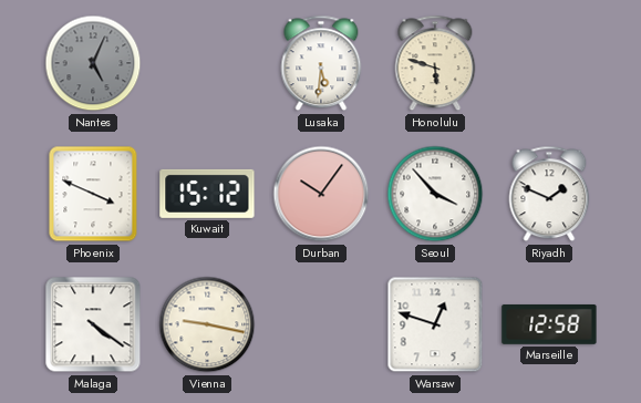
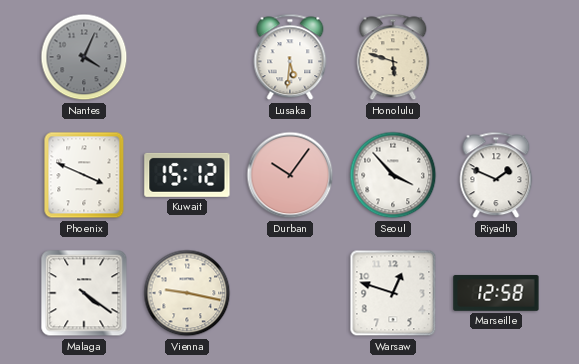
Nantes: 5:04 -> 4:04 (84, 57)
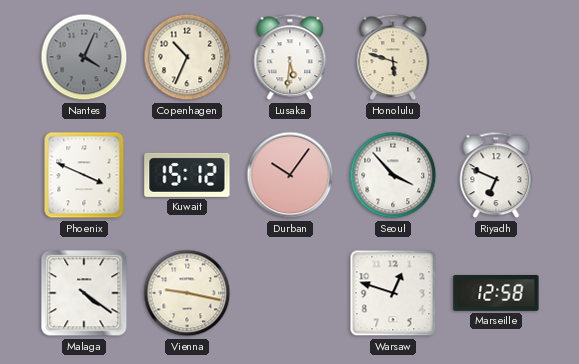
Copenhagen: none -> 10:34 (187, 57)
Riyadh: 1:49 -> 6:49 (496, 175)
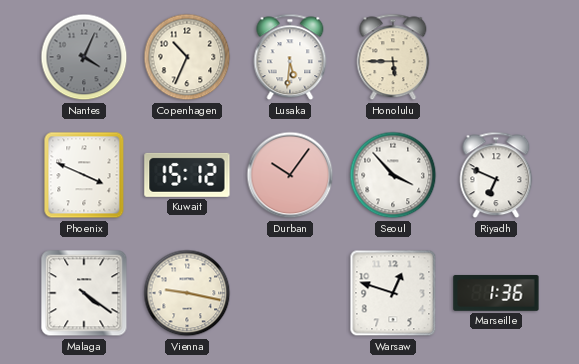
Honolulu: 5:48 -> 5:45 (393, 57)
Marseille: 12:58 -> 1:36 (496, 293)
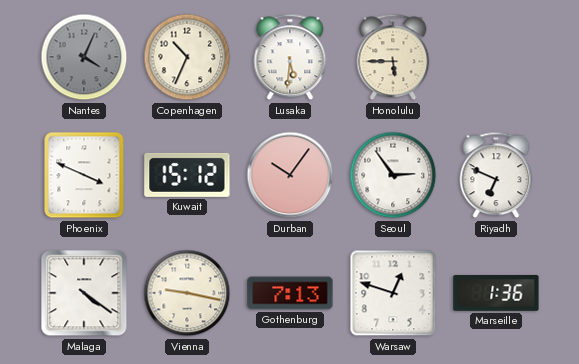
Seoul: 3:53 -> 2:54 (393, 175)
Gothenburg: none -> 7:13 (290, 293)
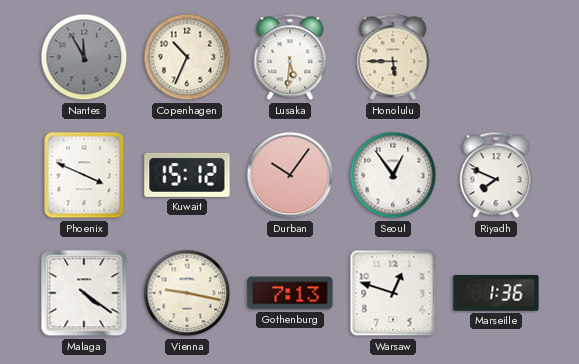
Nantes: 4:04 -> 11:55 (84, 57)
Seoul: 2:54 -> 12:54 (393, 175)
Riyadh: 6:49 -> 7:49 (496, 175)
